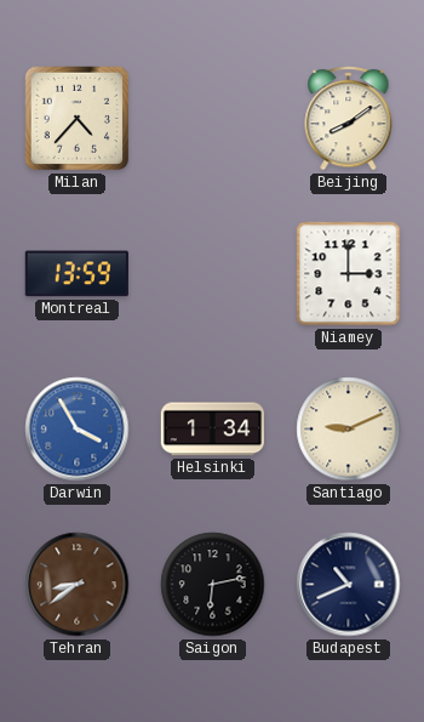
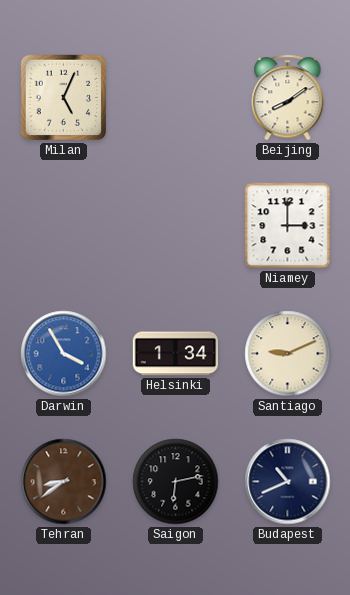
Milan: 4:37 -> 5:04 (64, 98)
Montreal: 13:59 -> none (76, 274)
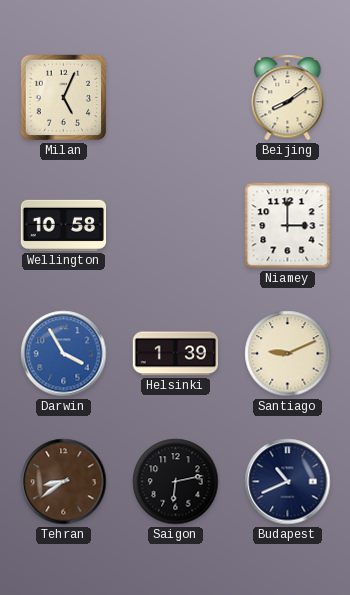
Wellington: none -> 10:58 (63, 225)
Helsinki: 1:34 -> 1:39 (175, 354)
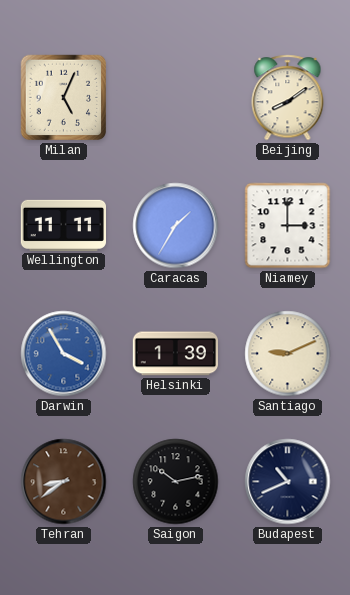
Wellington: 10:58 -> 11:11 (63, 225)
Caracas: none -> 1:35 (176, 226)
Saigon: 6:13 -> 10:13 (176, 482)
